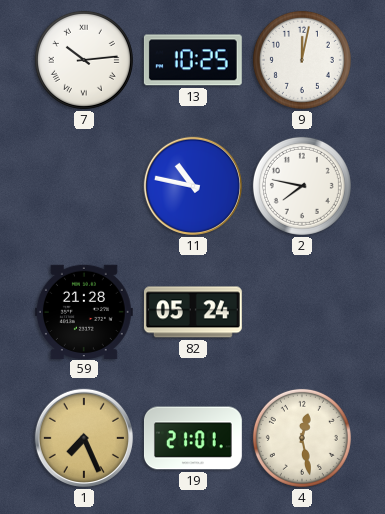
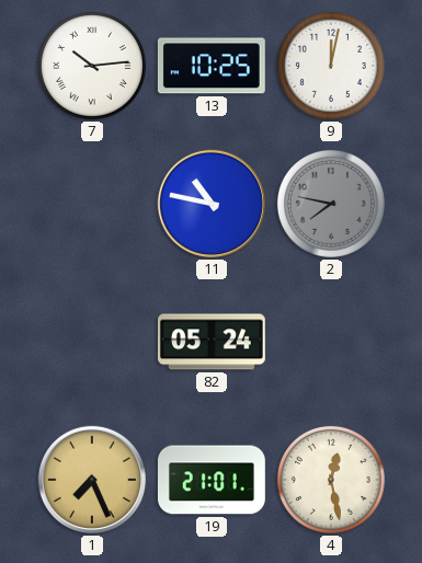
2 dial: white -> grey (331, 204)
59: 21:28 -> none (84, 311)
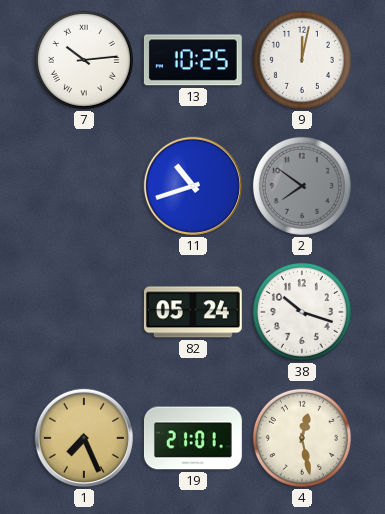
11: 10:47 -> 10:42 (193, 186)
2: 7:47 -> 7:51 (302, 186)
38: none -> 10:18 (302, 312)
